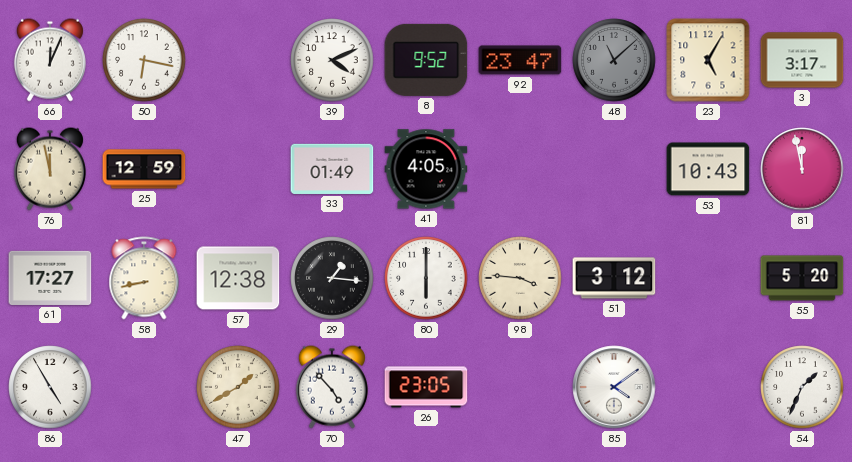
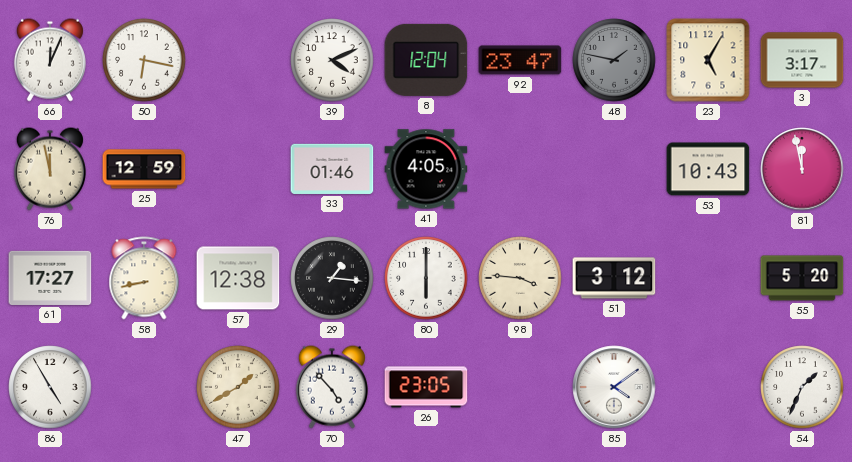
8: 9:52 -> 12:04 (426, 60)
48: 11:08 -> 1:47 (614, 60)
33: 01:49 -> 01:46 (332, 169)
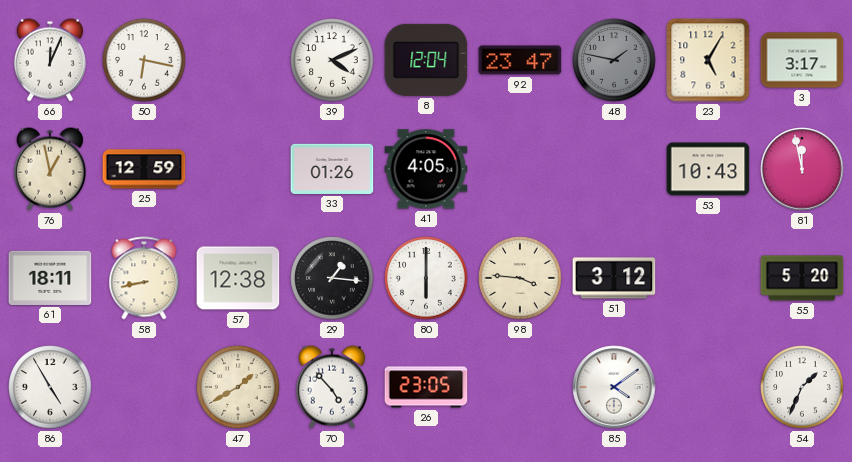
76: 11:58 -> 12:58 (50, 169)
33: 01:46 -> 01:26 (332, 169)
61: 17:27 -> 18:11 (50, 278)
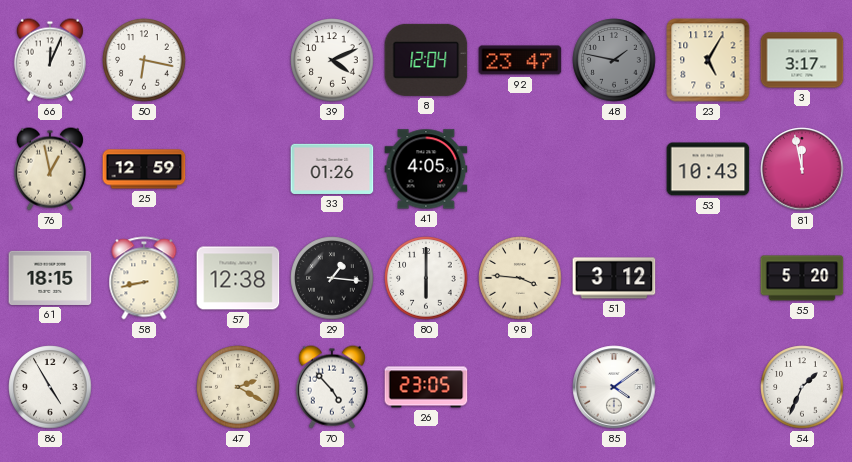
61: 18:11 -> 18:15 (50, 278)
47: 1:40 -> 2:20 (238, 387)
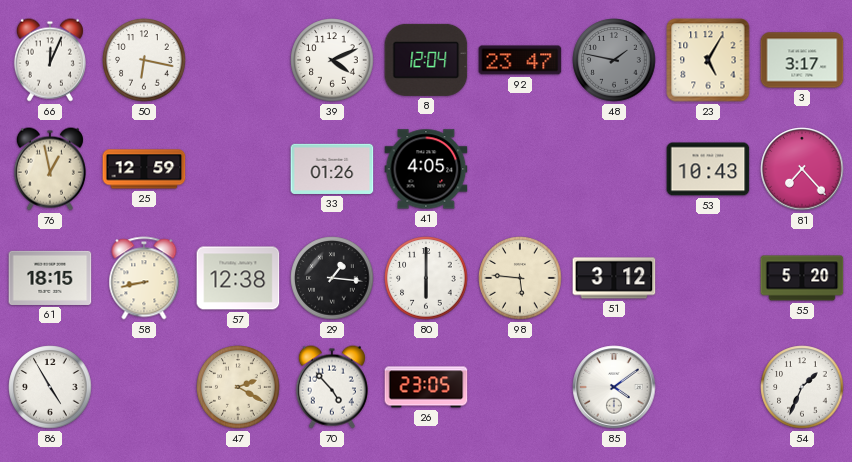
81: 11:58 -> 7:23 (802, 169)
98: 3:46 -> 5:46 (520, 278)
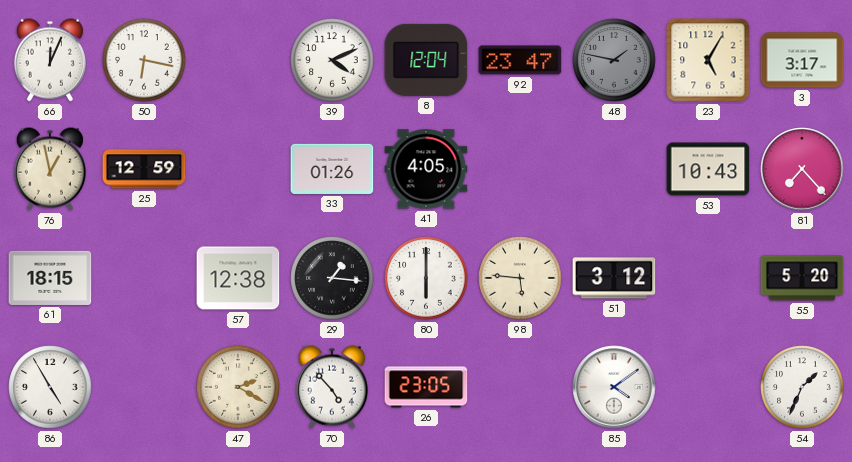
58: 8:43 -> none (144, 278)
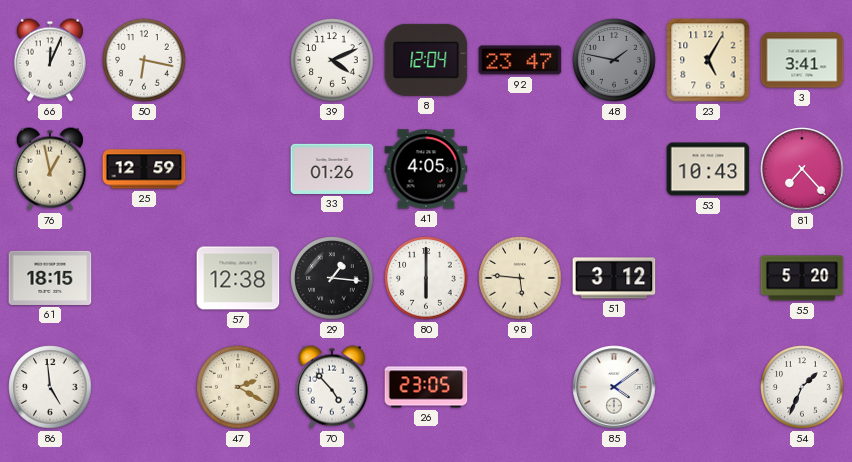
3: 3:17 -> 3:41 (802, 60)
86: 4:55 -> 4:59 (50, 387)
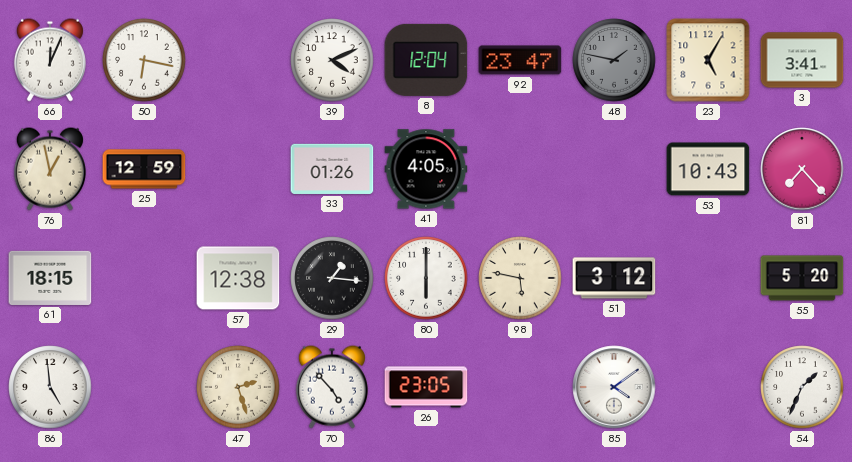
98: 5:46 -> 5:47 (520, 278)
47: 2:20 -> 2:27 (238, 387)
